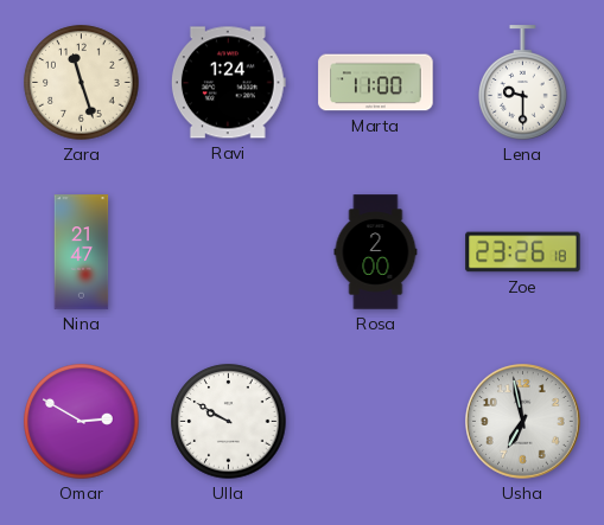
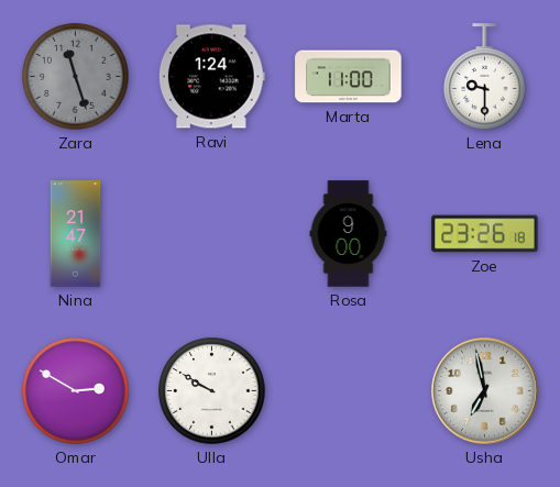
Zara dial: cream -> grey (76, 77)
Rosa: 2:00 -> 9:00 (349, 234)
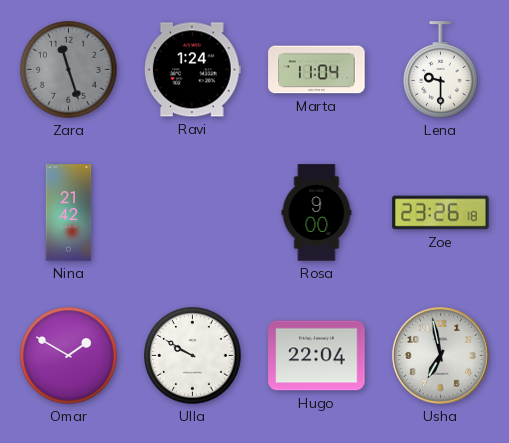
Marta: 11:00 -> 11:04 (317, 70)
Nina: 21:47 -> 21:42 (69, 213)
Omar: 2:50 -> 1:50 (69, 356)
Hugo: none -> 22:04 (317, 356)
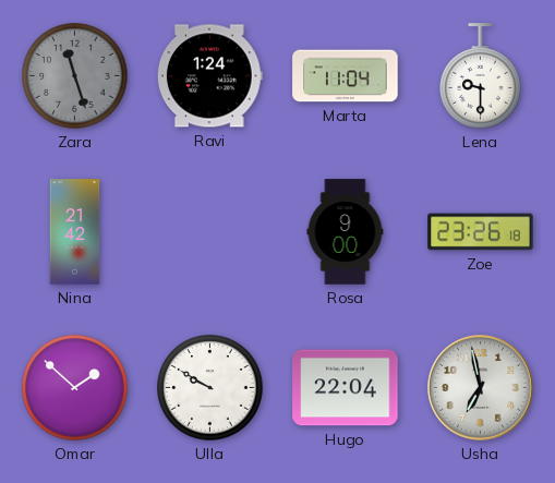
Omar: 1:50 -> 1:52 (75, 388)
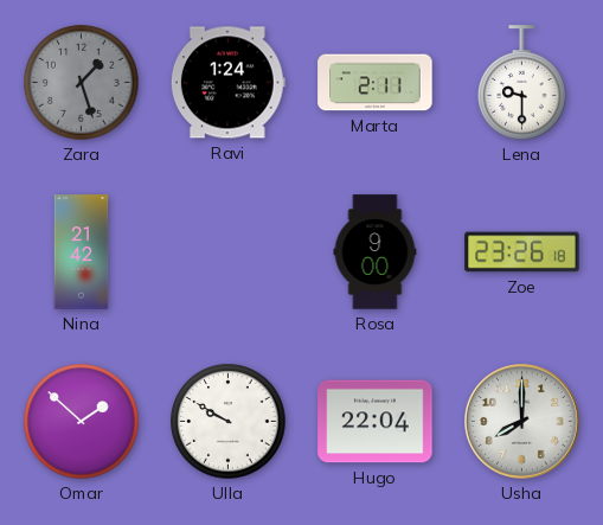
Zara: 11:27 -> 1:27 (82, 83)
Marta: 11:04 -> 2:11 (376, 83)
Usha: 6:58 -> 8:00 (522, 422)
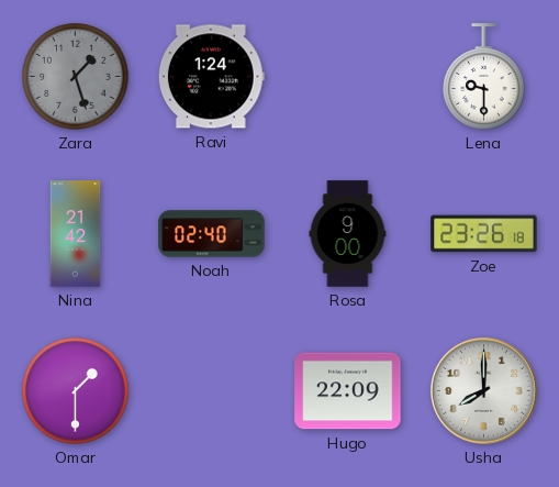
Marta: 2:11 -> none (376, 83)
Noah: none -> 02:40 (212, 234)
Omar: 1:52 -> 1:30 (76, 391)
Ulla: 9:50 -> none (229, 422)
Hugo: 22:04 -> 22:09 (348, 391)
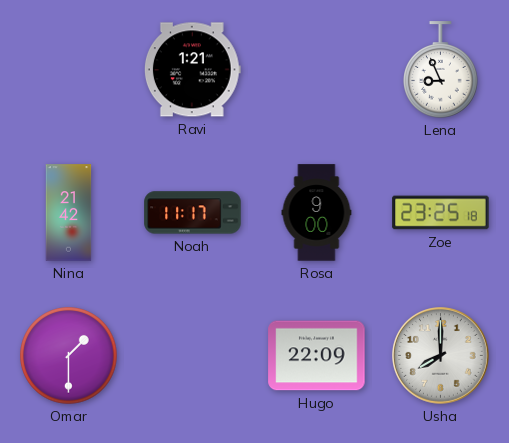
Zara: 1:27 -> none (76, 77)
Ravi: 1:24 -> 1:21 (192, 70)
Lena: 9:30 -> 8:56 (441, 70)
Noah: 02:40 -> 11:17 (193, 213)
Zoe: 23:26 -> 23:25 (441, 213)
